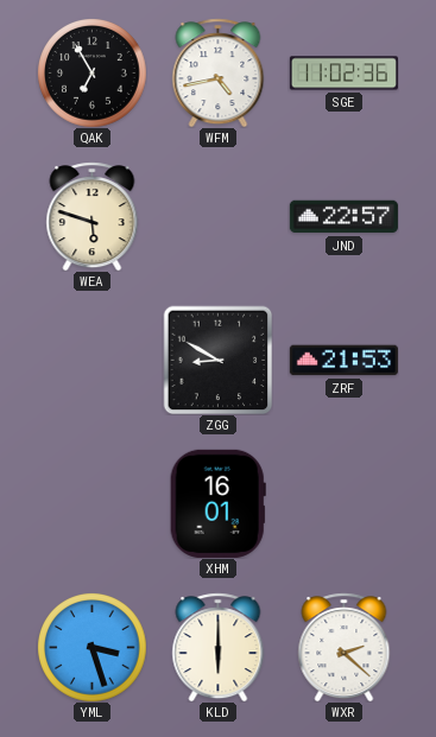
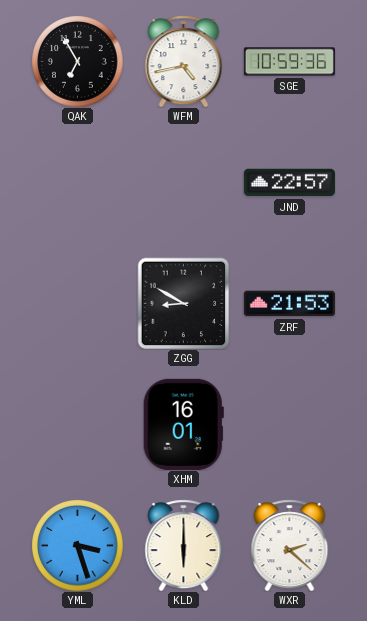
SGE: 11:02 -> 10:59 (289, 62)
WEA: 5:48 -> none (93, 216)
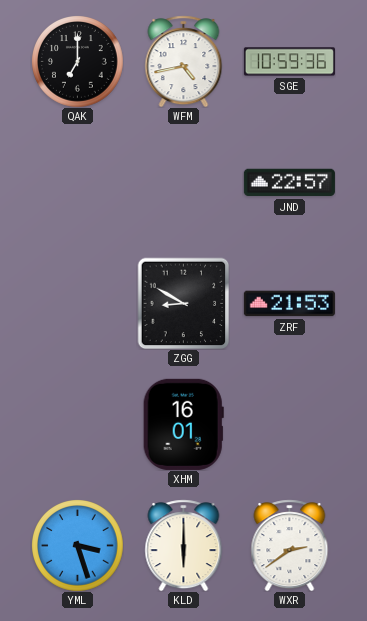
QAK: 6:55 -> 7:00 (78, 62)
WXR: 2:22 -> 2:39 (290, 545)
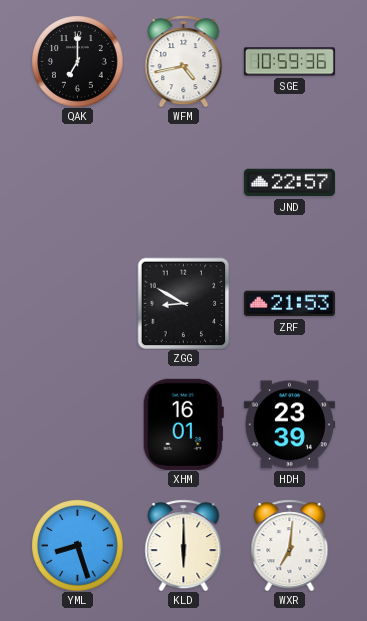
HDH: none -> 23:39 (289, 425)
YML: 3:27 -> 8:27 (78, 546)
WXR: 2:39 -> 7:01 (290, 545)
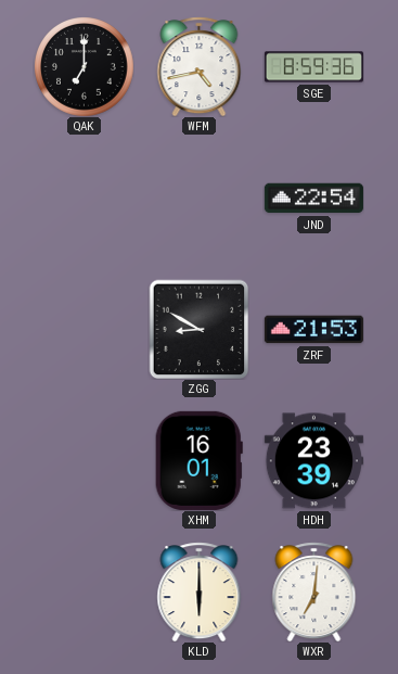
SGE: 10:59 -> 8:59 (313, 67)
JND: 22:57 -> 22:54 (313, 199)
YML: 8:27 -> none (78, 546)
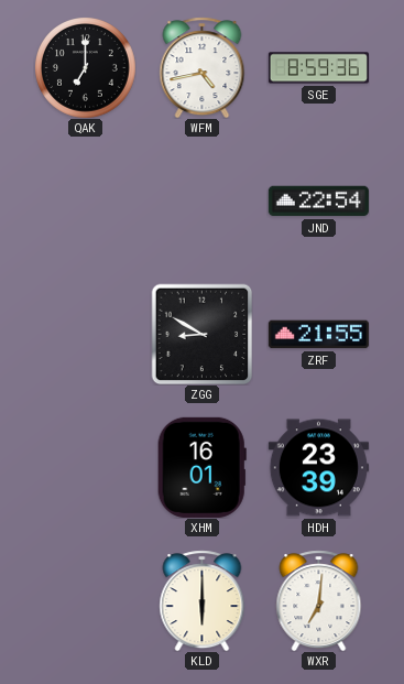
ZRF: 21:53 -> 21:55 (318, 335)
